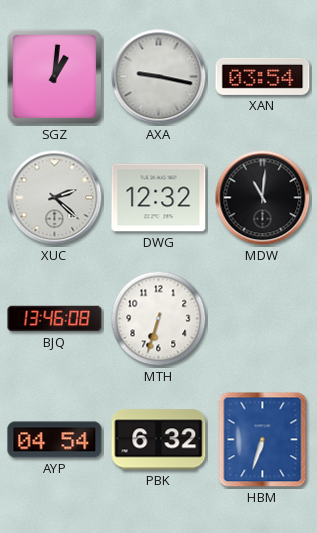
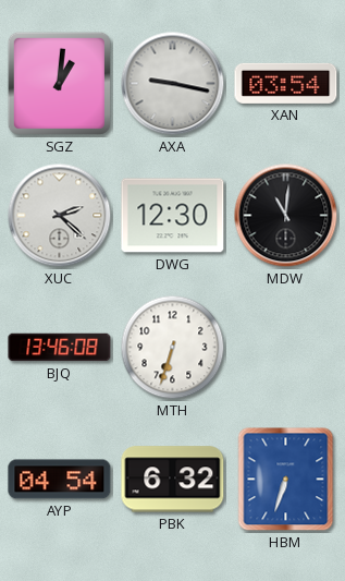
DWG: 12:32 -> 12:30 (173, 216)
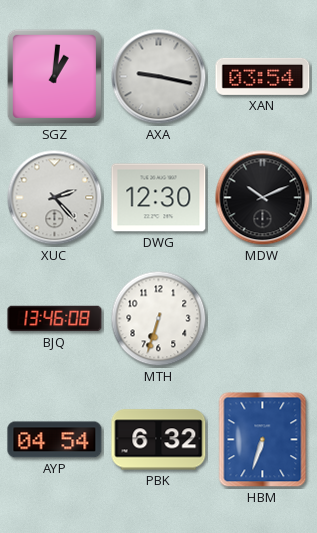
XUC: 2:22 -> 2:23 (55, 198)
MDW: 11:01 -> 10:11 (263, 198)
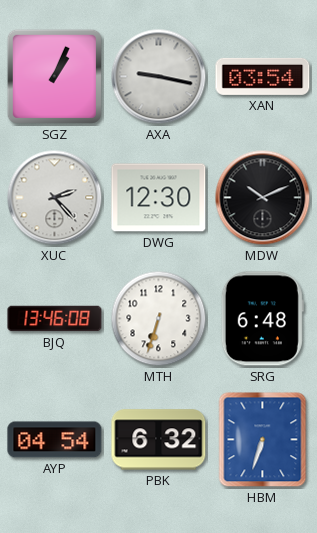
SGZ: 1:01 -> 1:04 (54, 76)
SRG: none -> 6:48 (262, 319)
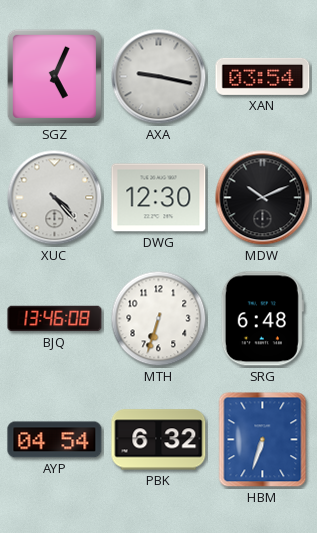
SGZ: 1:04 -> 5:04 (54, 76)
XUC: 2:23 -> 4:23 (55, 198)
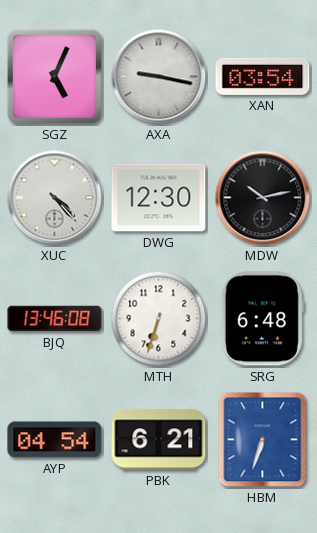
MDW: 10:11 -> 10:13 (263, 198)
PBK: 6:32 -> 6:21 (159, 440)
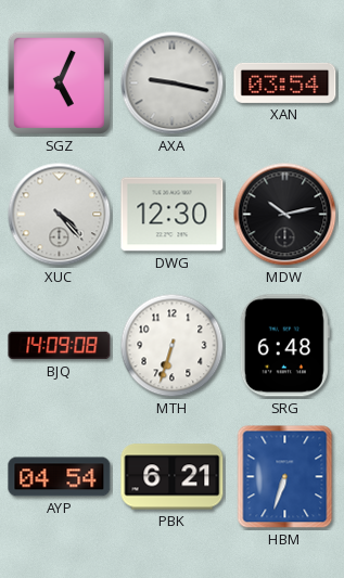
BJQ: 13:46 -> 14:09 (60, 346)
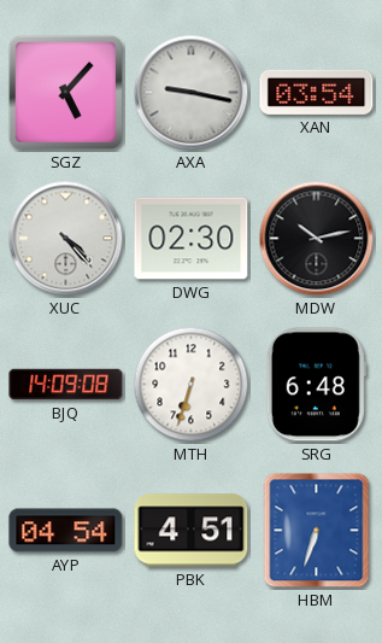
SGZ: 5:04 -> 5:07 (65, 92)
DWG: 12:30 -> 02:30 (192, 239)
PBK: 6:21 -> 4:51 (192, 531)
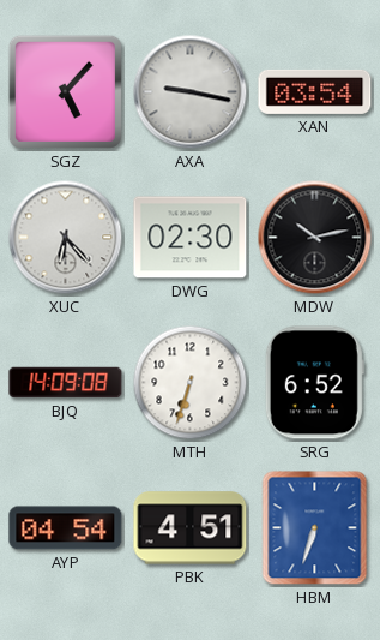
XUC: 4:23 -> 6:23 (66, 238)
SRG: 6:48 -> 6:52 (314, 383)
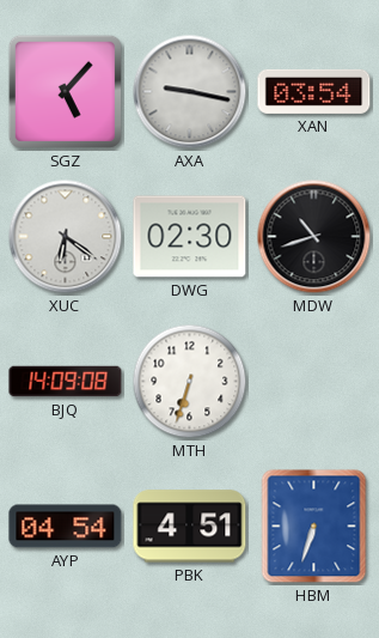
XUC: 6:23 -> 6:21 (66, 237)
MDW: 10:13 -> 10:42 (314, 237)
SRG: 6:52 -> none (314, 383)
